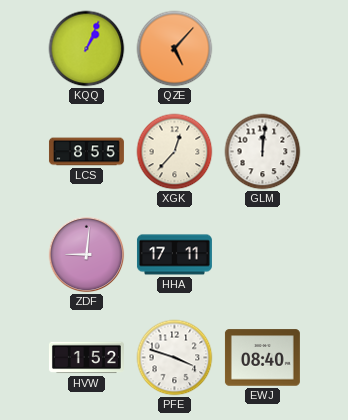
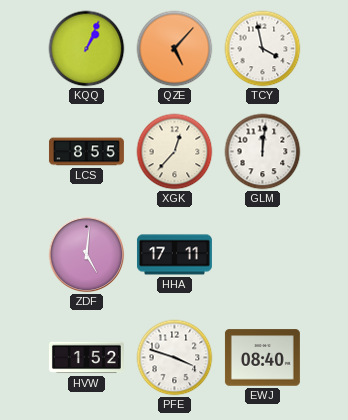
TCY: none -> 3:58 (263, 49)
ZDF: 9:01 -> 5:01 (87, 255)
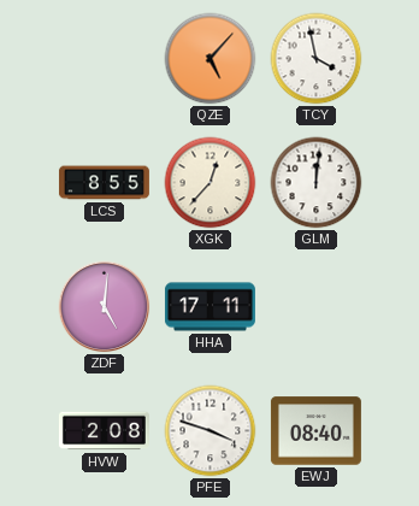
KQQ: 1:04 -> none (87, 49)
HVW: 1:52 -> 2:08 (104, 431)
